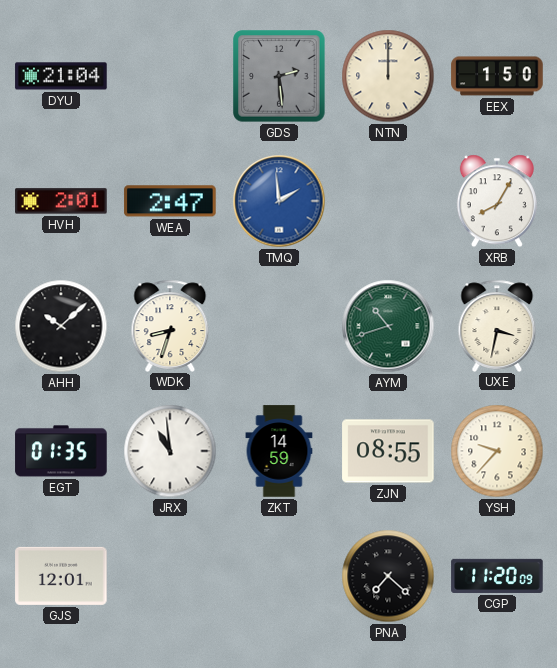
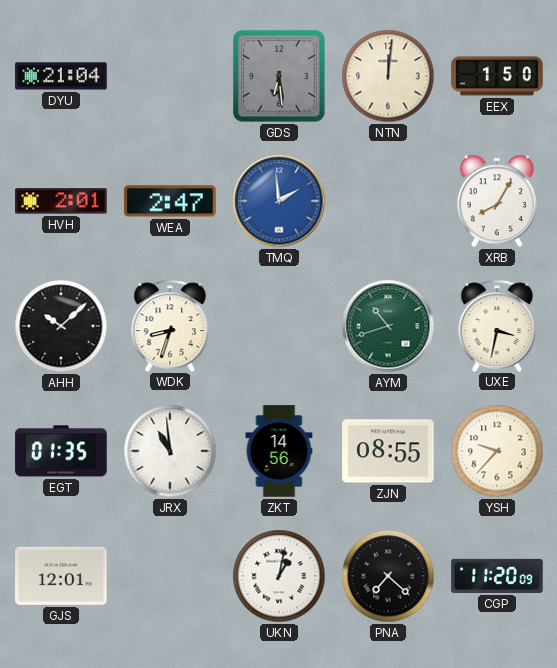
GDS: 2:29 -> 6:29 (279, 76)
NTN: 12:00 -> 12:01 (388, 76)
ZKT: 14:59 -> 14:56 (279, 451)
UKN: none -> 1:02 (279, 576)
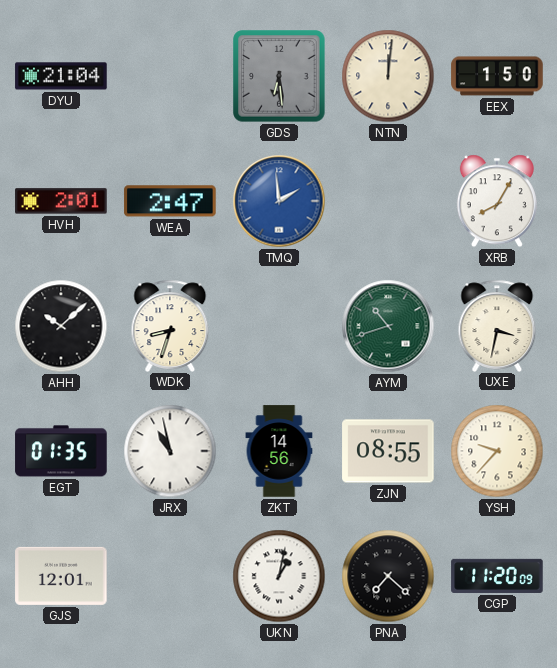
JRX: 10:59 -> 10:58 (170, 451)
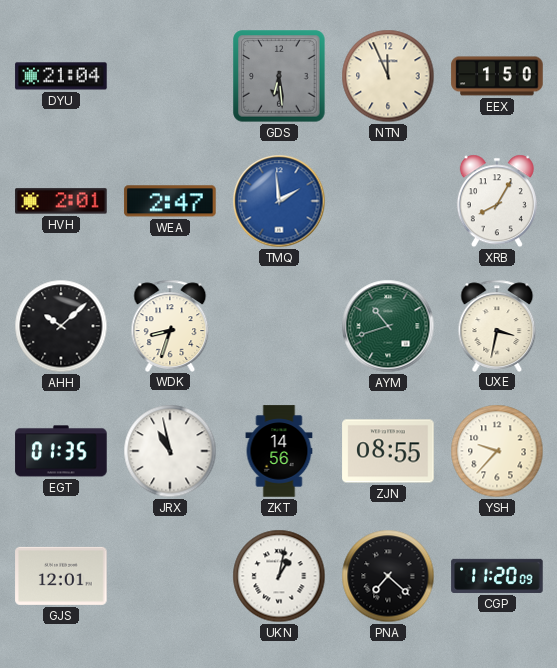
NTN: 12:01 -> 11:56 (388, 76)
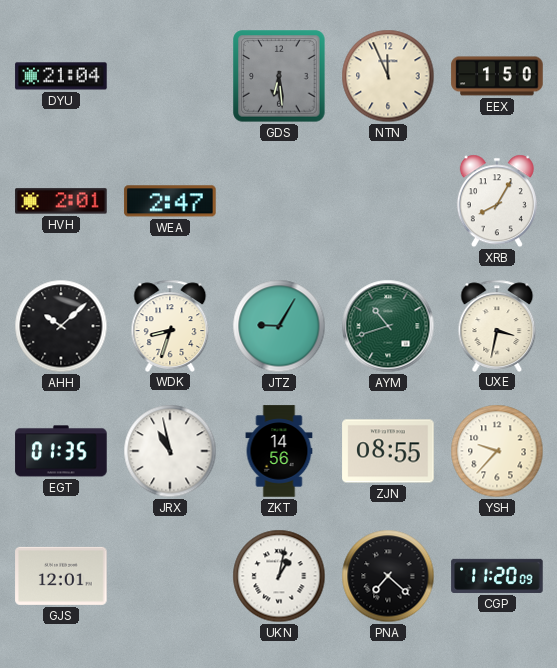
TMQ: 1:59 -> none (279, 201)
JTZ: none -> 9:05 (279, 326)
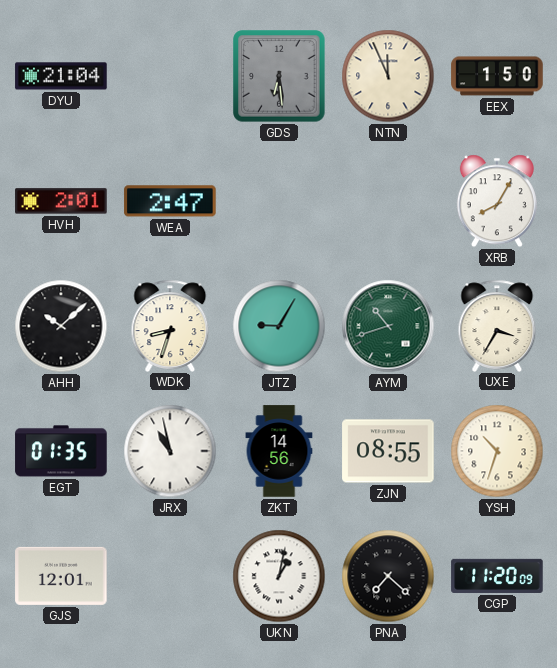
UXE: 3:32 -> 3:35 (497, 325)
YSH: 9:37 -> 10:33 (497, 451)
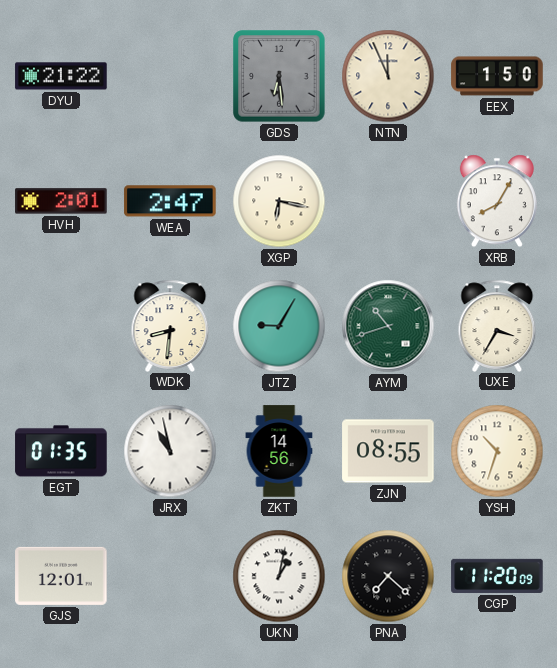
DYU: 21:04 -> 21:22 (61, 76)
XGP: none -> 6:17 (279, 201)
AHH: 10:08 -> none (61, 326)
WDK: 8:33 -> 8:31 (170, 325)
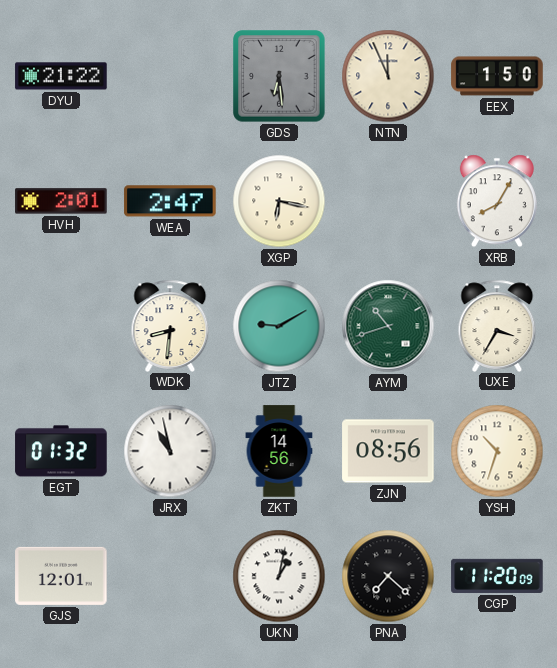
JTZ: 9:05 -> 9:10 (279, 326)
EGT: 01:35 -> 01:32 (61, 451)
ZJN: 08:55 -> 08:56 (388, 451)
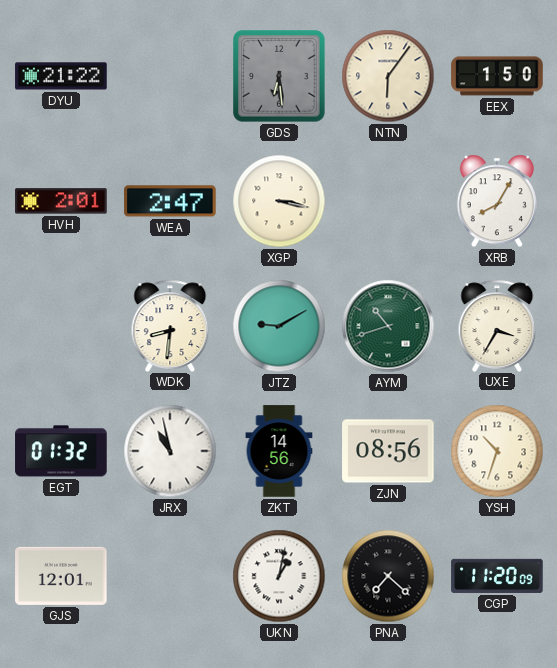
NTN: 11:56 -> 6:06 (388, 76)
XGP: 6:17 -> 3:17 (279, 201)
